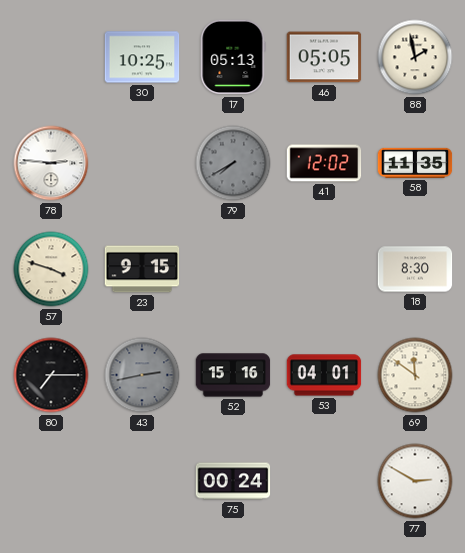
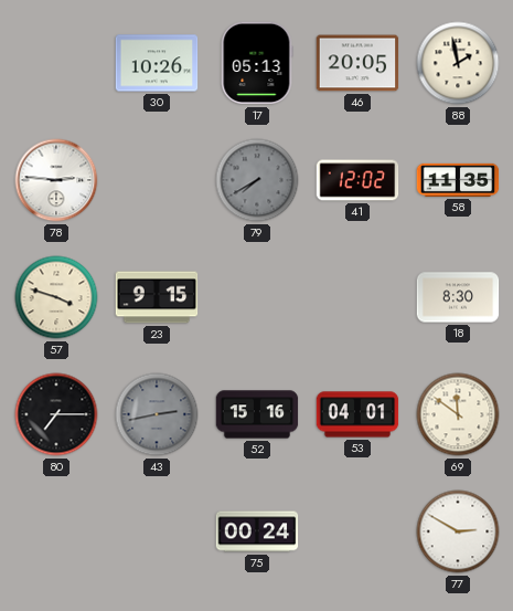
30: 10:25 -> 10:26 (157, 63)
46: 05:05 -> 20:05 (357, 63)
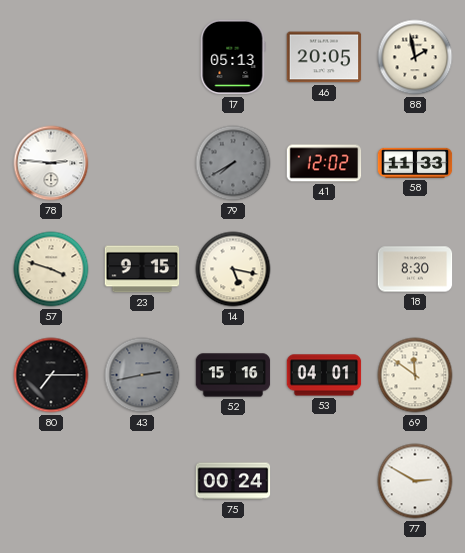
30: 10:26 -> none (157, 63)
58: 11:35 -> 11:33 (415, 163)
14: none -> 5:17 (233, 269)
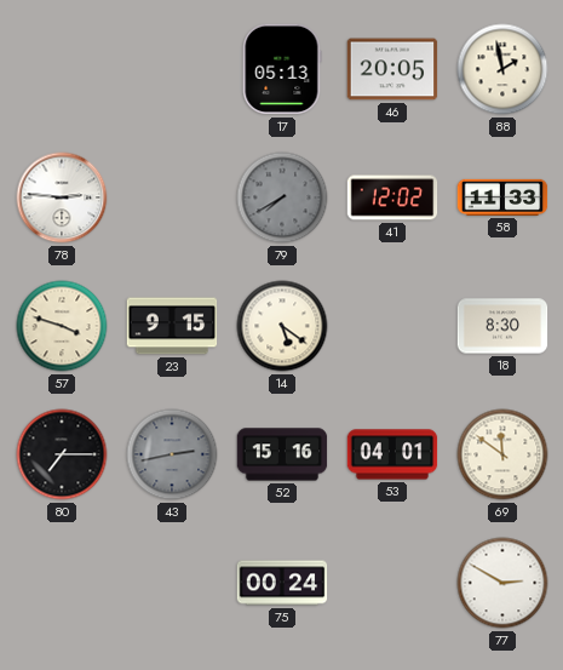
14: 5:17 -> 5:21 (282, 326)
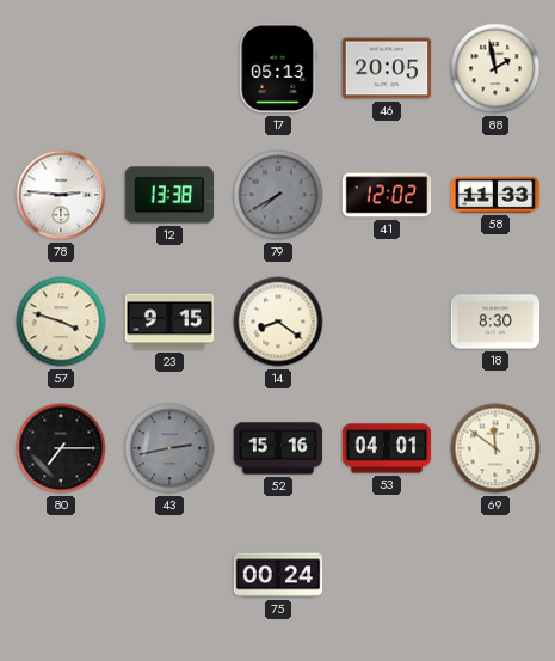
12: none -> 13:38 (169, 195)
14: 5:21 -> 8:21 (278, 322)
77: 2:50 -> none (502, 583)
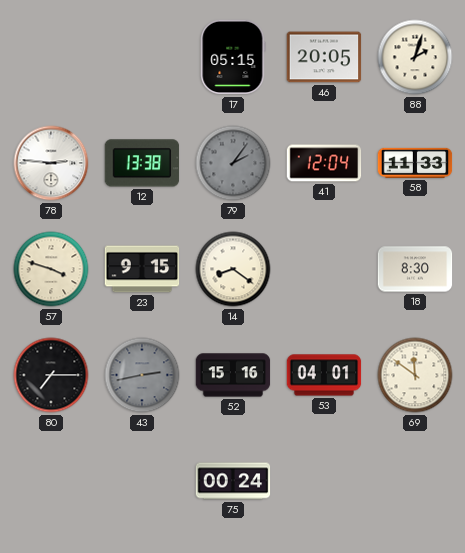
17: 05:13 -> 05:15 (233, 57)
88: 1:58 -> 2:03 (415, 57)
79: 7:40 -> 2:06 (233, 163)
41: 12:02 -> 12:04 (324, 163)
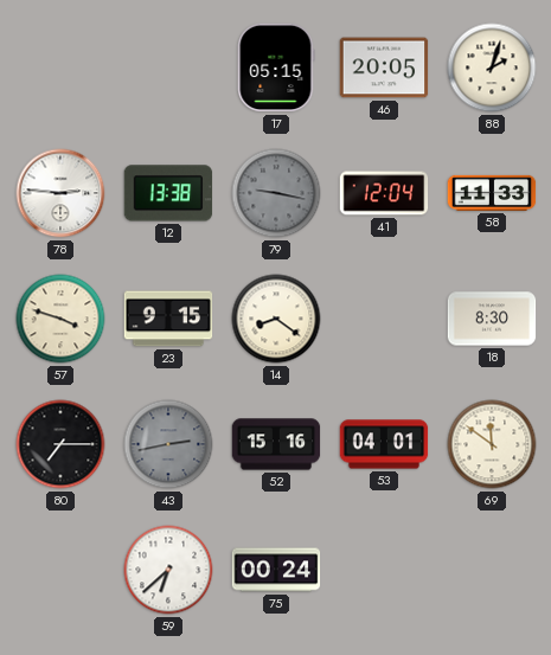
79: 2:06 -> 9:17 (276, 193)
59: none -> 6:38 (168, 570)
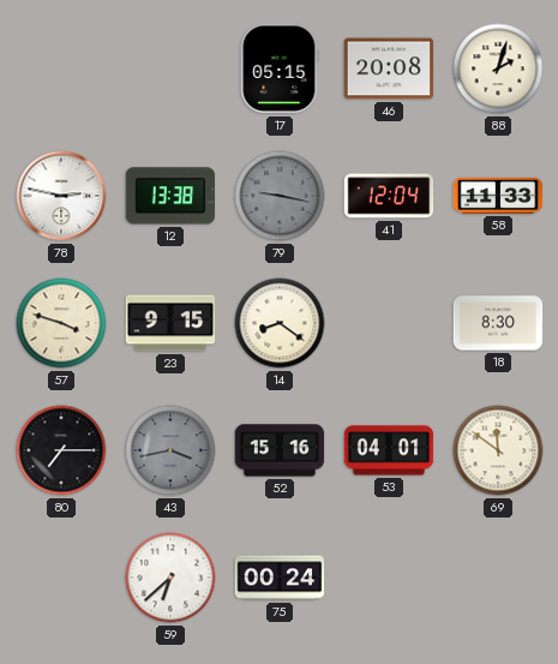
46: 20:05 -> 20:08 (389, 68)
78: 2:46 -> 2:47 (61, 196)
43: 2:43 -> 3:43 (170, 450)
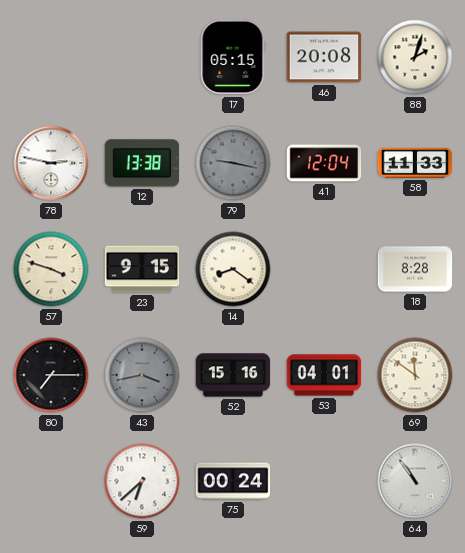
18: 8:30 -> 8:28 (415, 269)
64: none -> 10:54 (415, 481)
